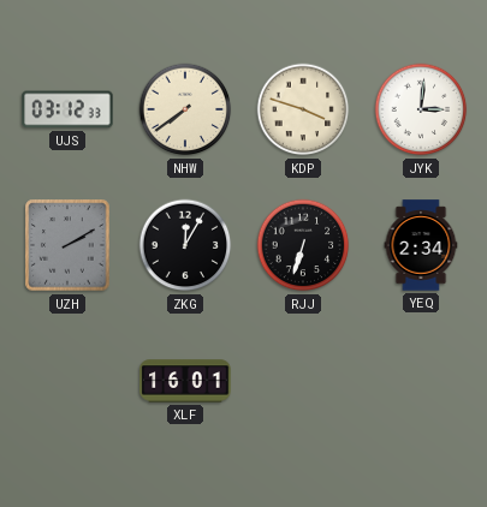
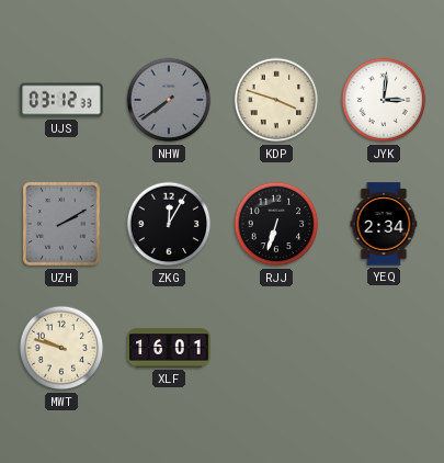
NHW dial: cream -> grey (169, 100)
MWT: none -> 9:48 (61, 348)
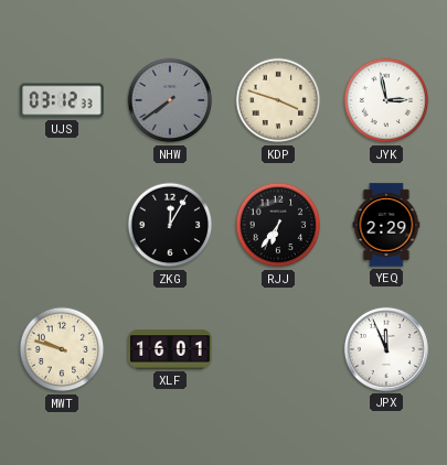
JYK: 3:01 -> 2:58 (386, 100)
UZH: 2:10 -> none (61, 224)
RJJ: 6:33 -> 6:36 (278, 225)
YEQ: 2:34 -> 2:29 (386, 225)
JPX: none -> 11:56 (386, 349)
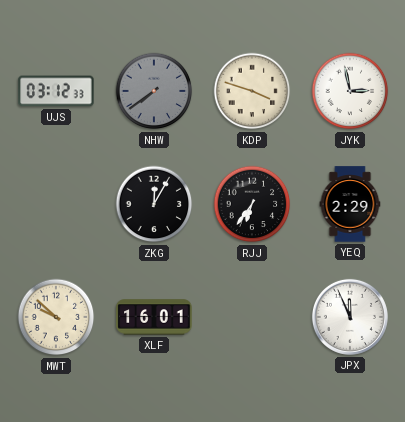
MWT: 9:48 -> 9:52 (56, 317)
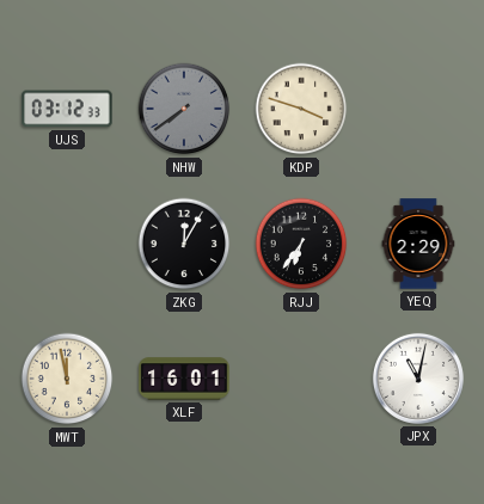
JYK: 2:58 -> none (350, 91)
MWT: 9:52 -> 11:58 (67, 379)
JPX: 11:56 -> 11:02 (418, 379)
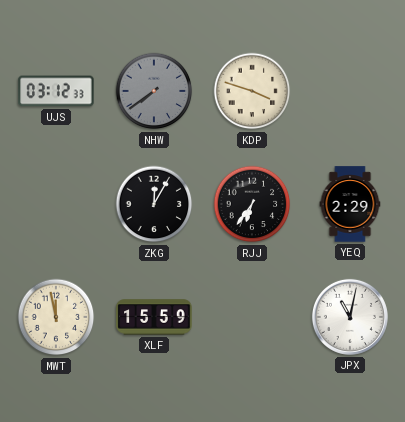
XLF: 16:01 -> 15:59 (154, 317)
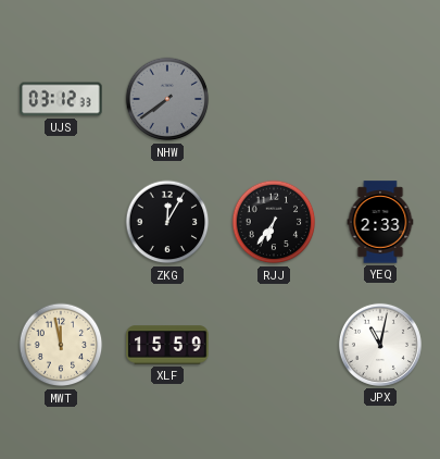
KDP: 3:48 -> none (252, 91)
YEQ: 2:29 -> 2:33 (380, 222)
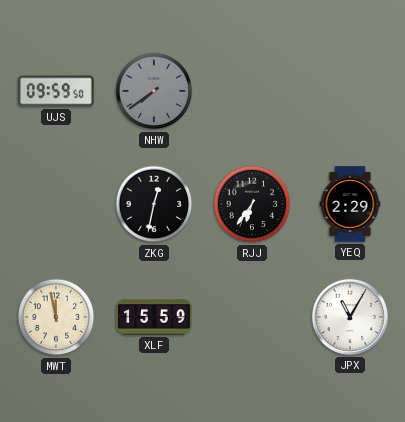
UJS: 03:12 -> 09:59 (56, 91)
ZKG: 12:05 -> 12:32 (154, 204)
YEQ: 2:33 -> 2:29 (350, 204)
JPX: 11:02 -> 11:05 (350, 317)
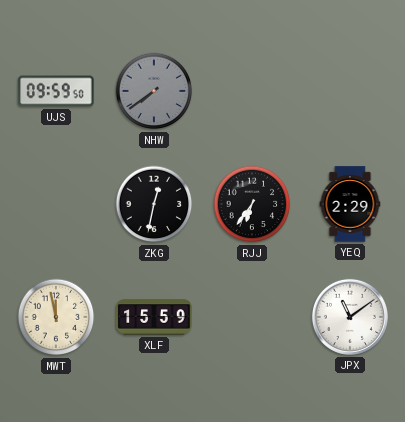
JPX: 11:05 -> 11:09 (350, 317)
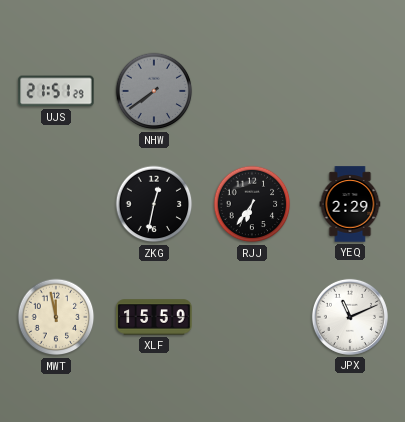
UJS: 09:59 -> 21:51 (56, 91)
JPX: 11:09 -> 11:11 (350, 317)
